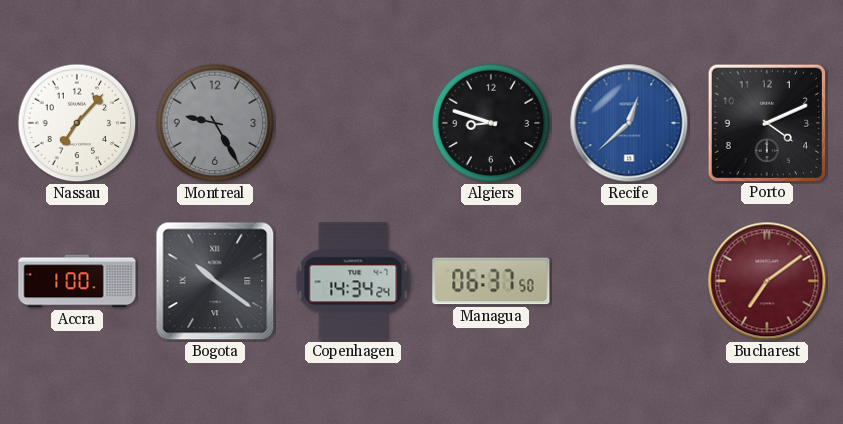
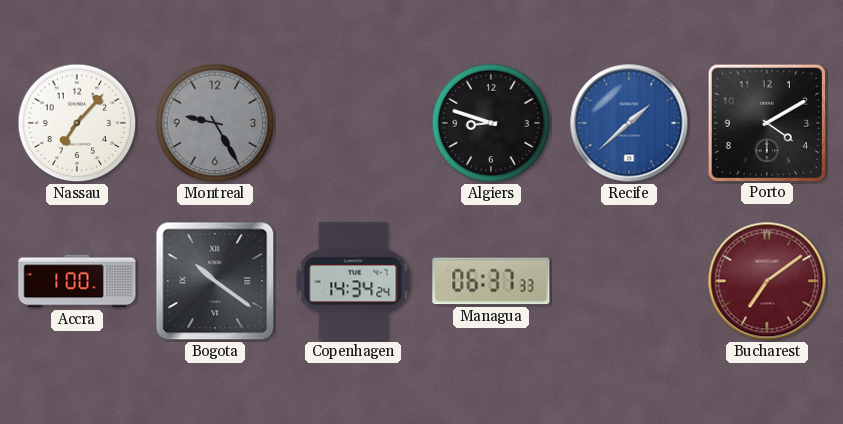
Recife: 12:38 -> 1:38 (629, 123)
Porto: 4:11 -> 4:10 (766, 122)
Managua: 06:37:50 -> 06:37:33 (491, 281)
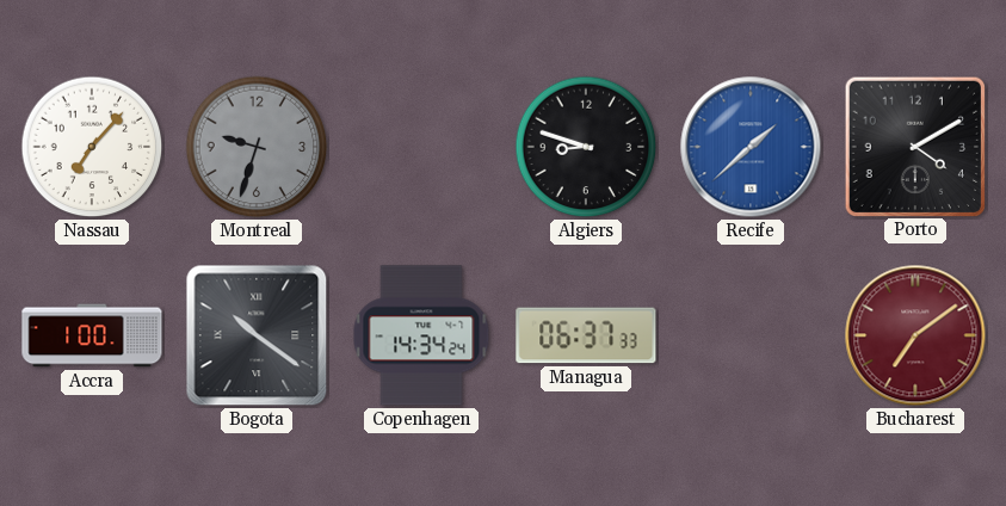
Montreal: 9:25 -> 9:33 (257, 147)
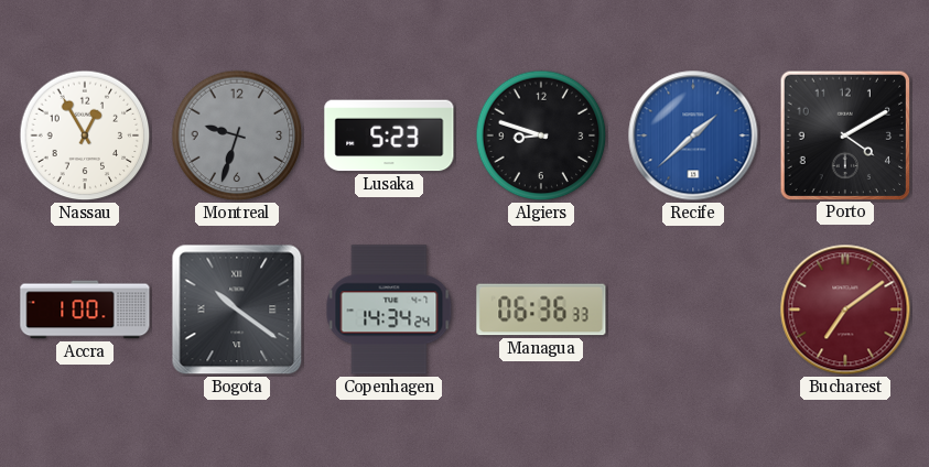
Nassau: 7:07 -> 12:55 (85, 135)
Lusaka: none -> 5:23 (389, 135)
Managua: 06:37 -> 06:36 (541, 309)
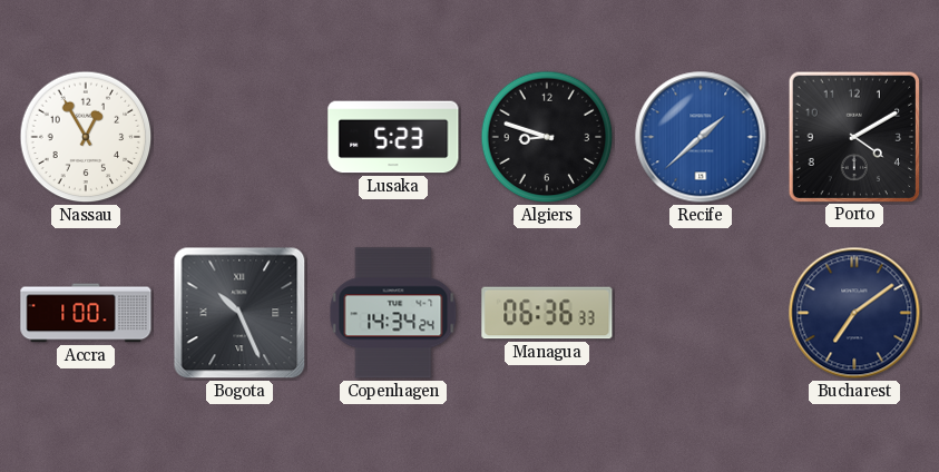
Montreal: 9:33 -> none (237, 135)
Bogota: 10:21 -> 10:26 (239, 313)
Bucharest dial: burgundy -> navy (854, 313)
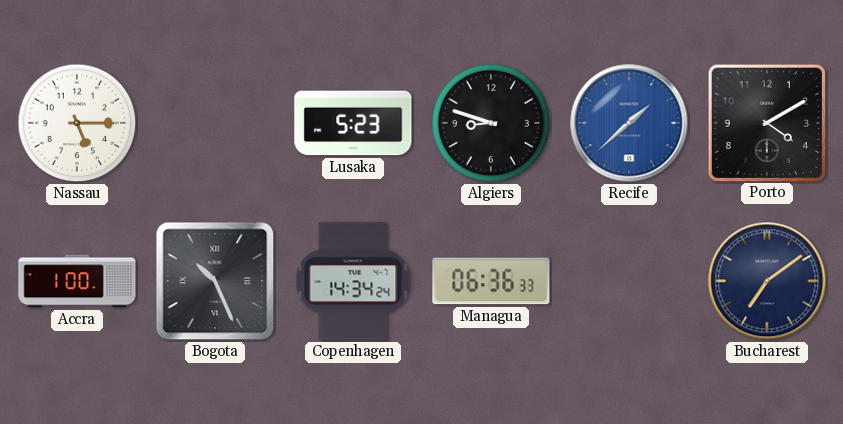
Nassau: 12:55 -> 5:15 (77, 123)
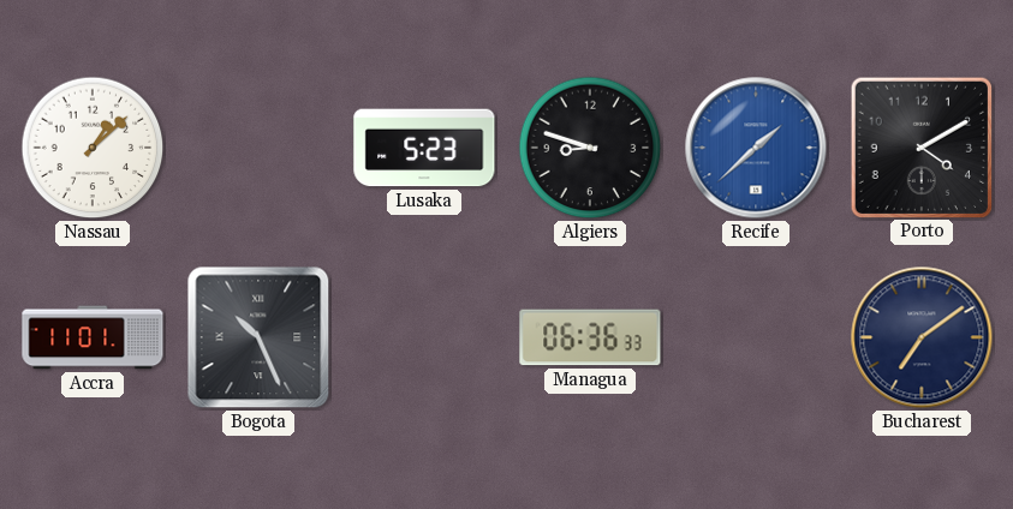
Nassau: 5:15 -> 1:08 (93, 148)
Accra: 1:00 -> 11:01 (93, 337)
Copenhagen: 14:34 -> none (353, 281)
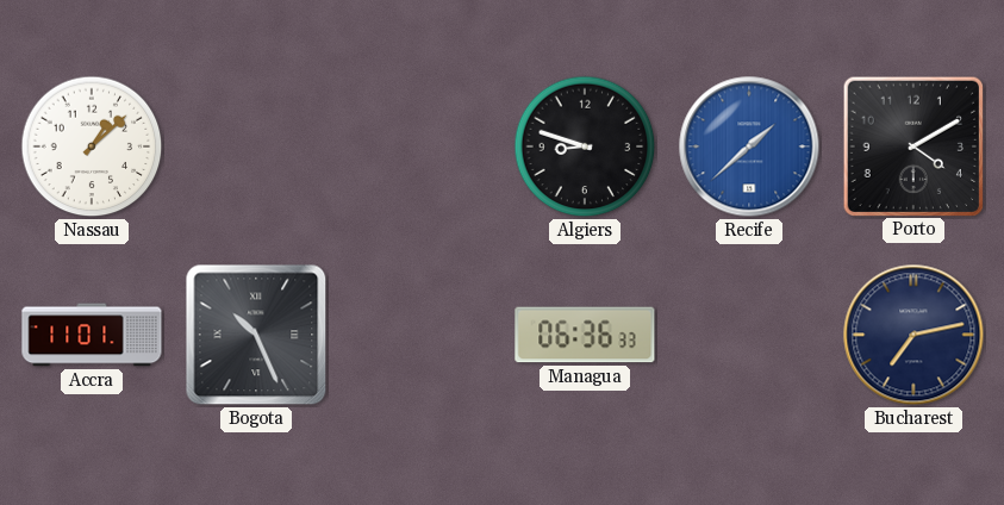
Lusaka: 5:23 -> none (424, 148)
Bucharest: 7:09 -> 7:13 (913, 335)
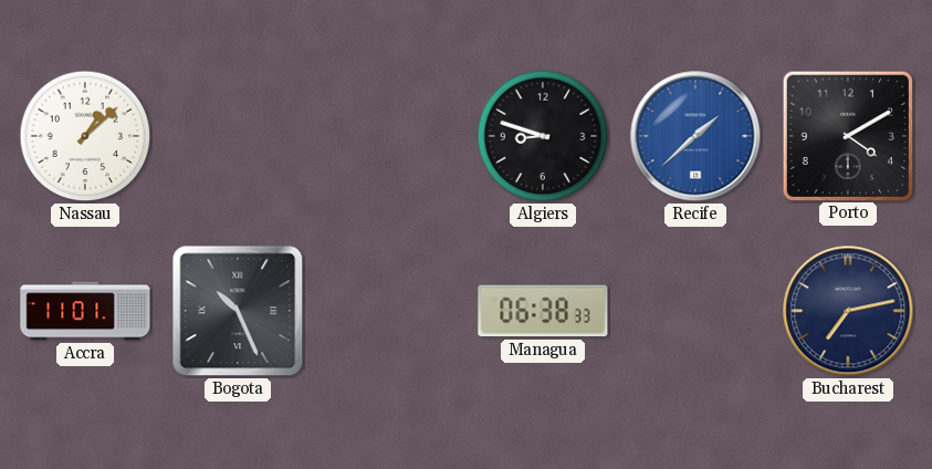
Managua: 06:36 -> 06:38 (543, 311)
